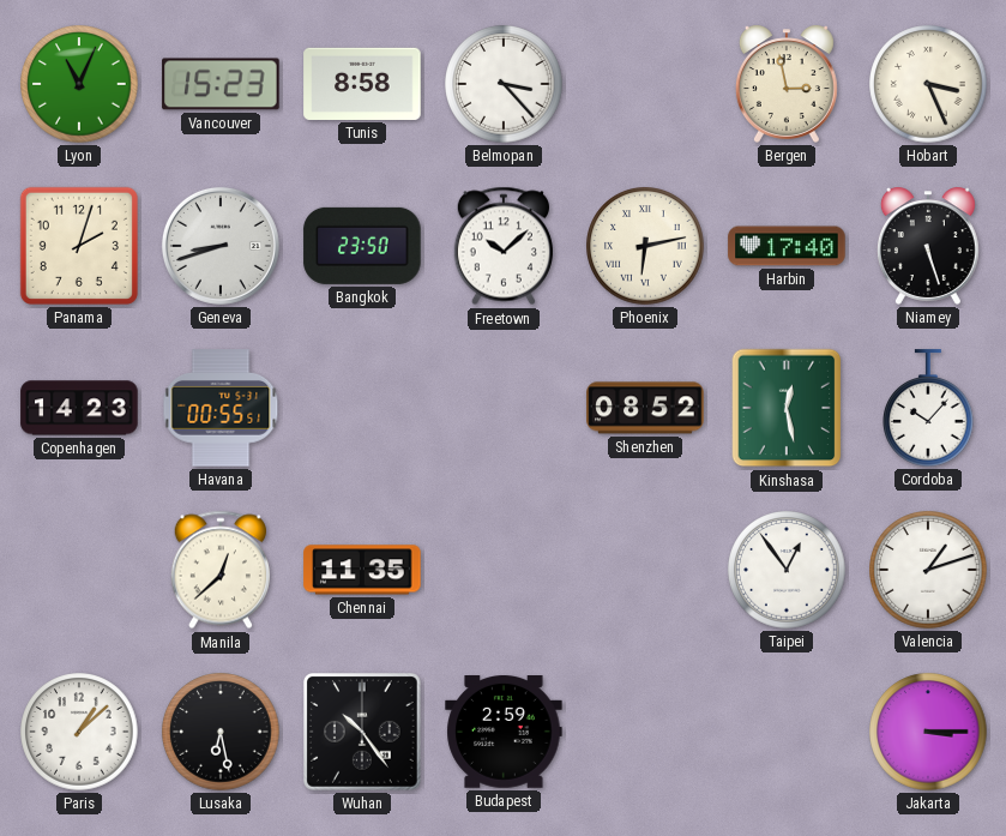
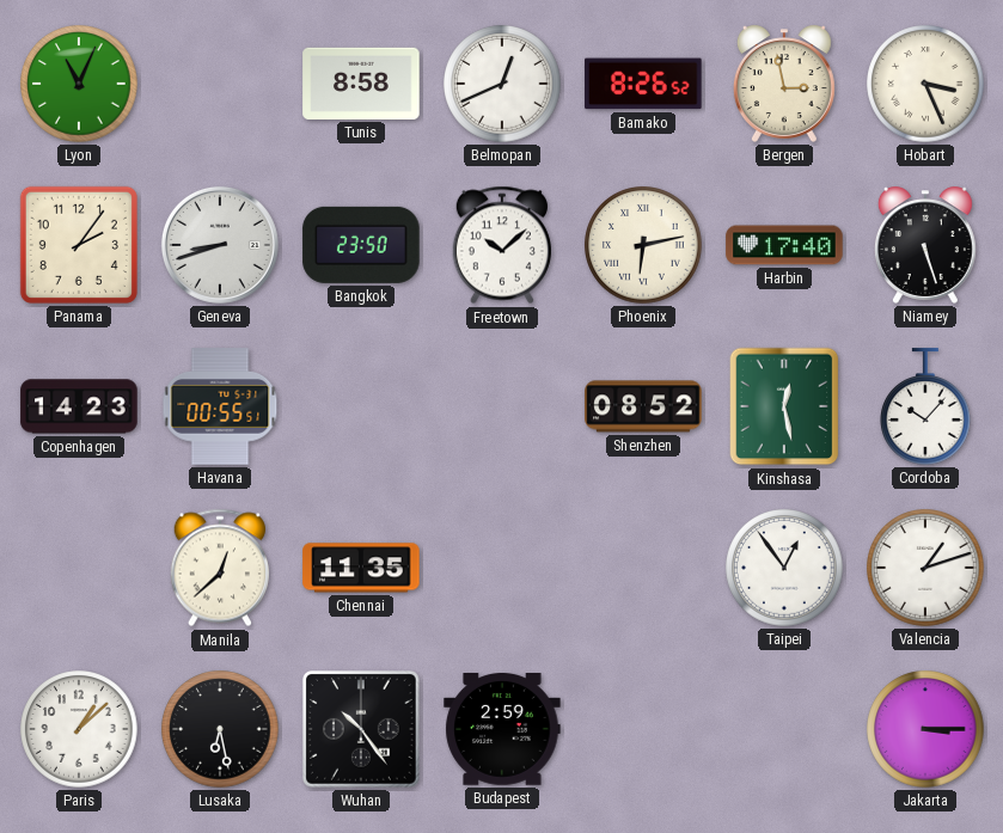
Vancouver: 15:23 -> none (221, 84)
Belmopan: 3:23 -> 12:41 (502, 84)
Bamako: none -> 8:26 (643, 84)
Panama: 2:03 -> 2:06 (79, 245)
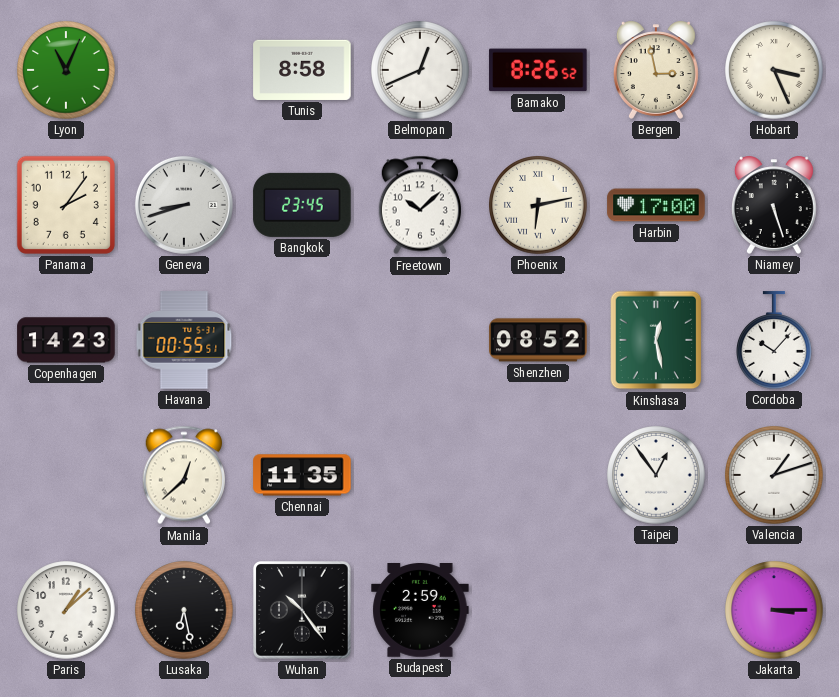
Bangkok: 23:50 -> 23:45 (302, 205)
Harbin: 17:40 -> 17:00 (656, 205)
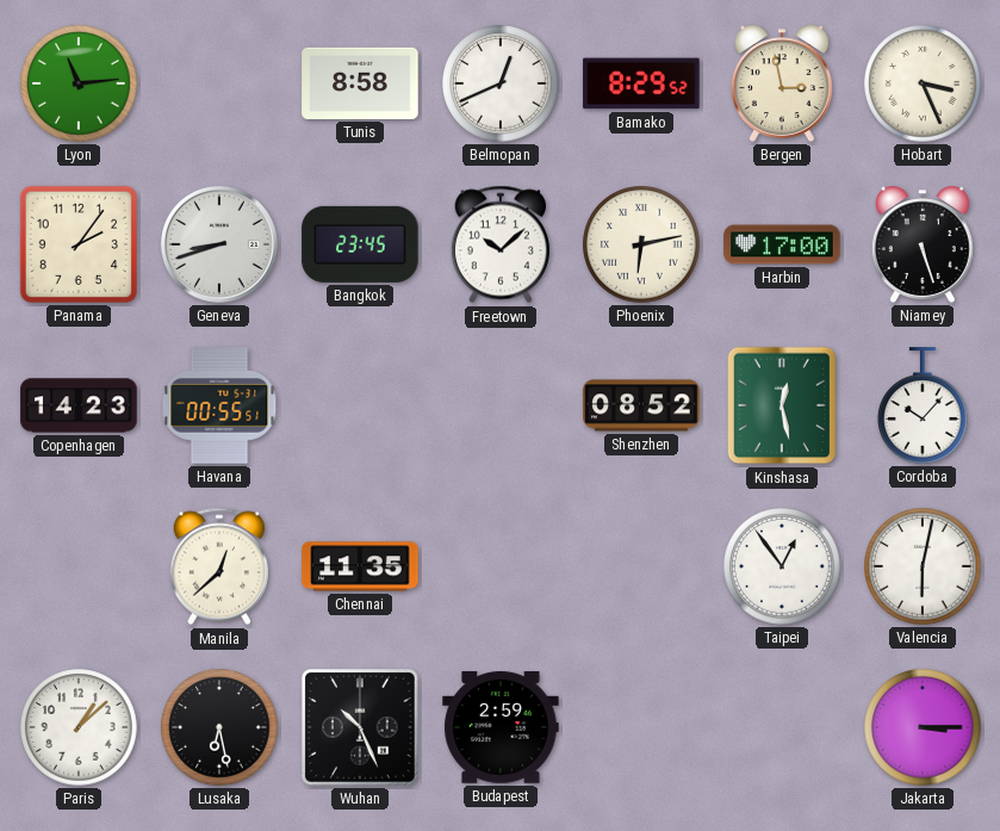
Lyon: 11:04 -> 11:14 (79, 83)
Bamako: 8:26 -> 8:29 (641, 83)
Valencia: 1:12 -> 6:02 (923, 566)
Wuhan: 10:24 -> 10:26 (361, 728)
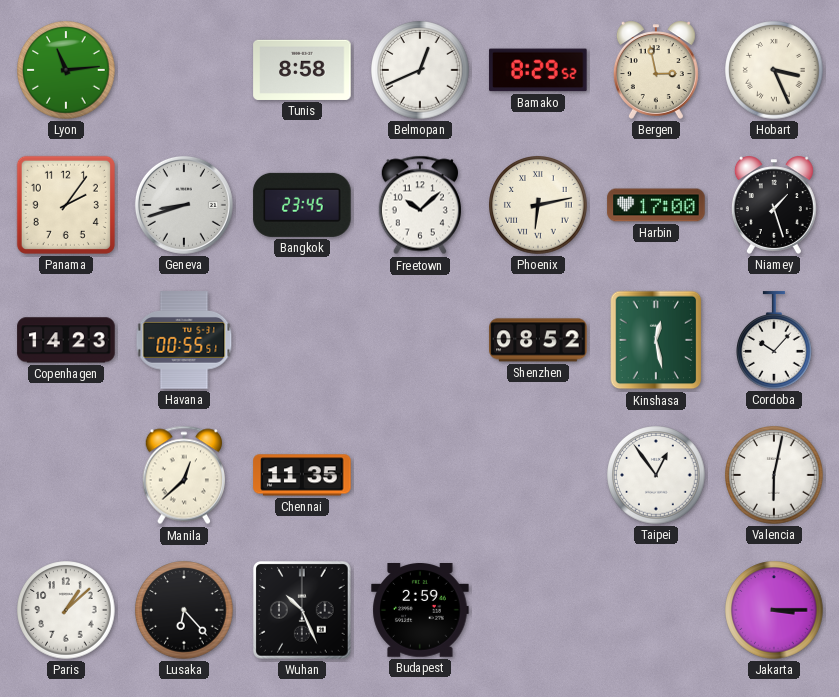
Niamey: 5:27 -> 1:27 (774, 205)
Lusaka: 6:28 -> 6:23 (184, 610)
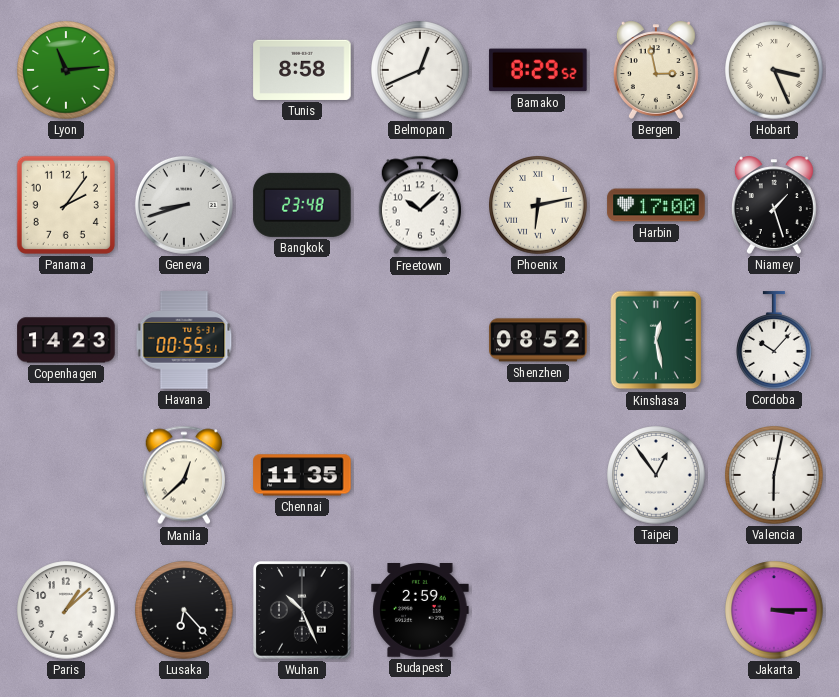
Bangkok: 23:45 -> 23:48 (302, 205)
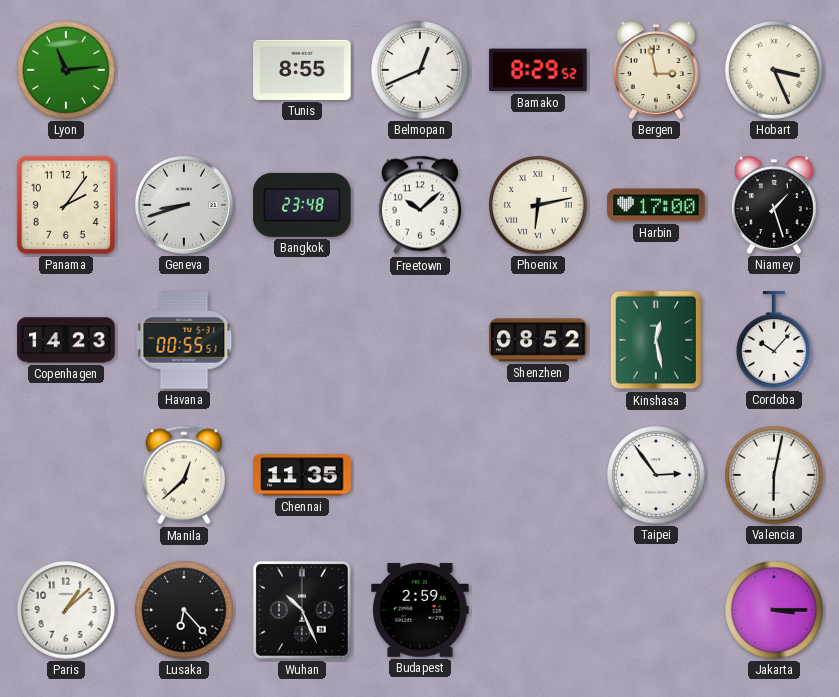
Tunis: 8:58 -> 8:55 (302, 70)
Taipei: 12:54 -> 2:54 (656, 475)
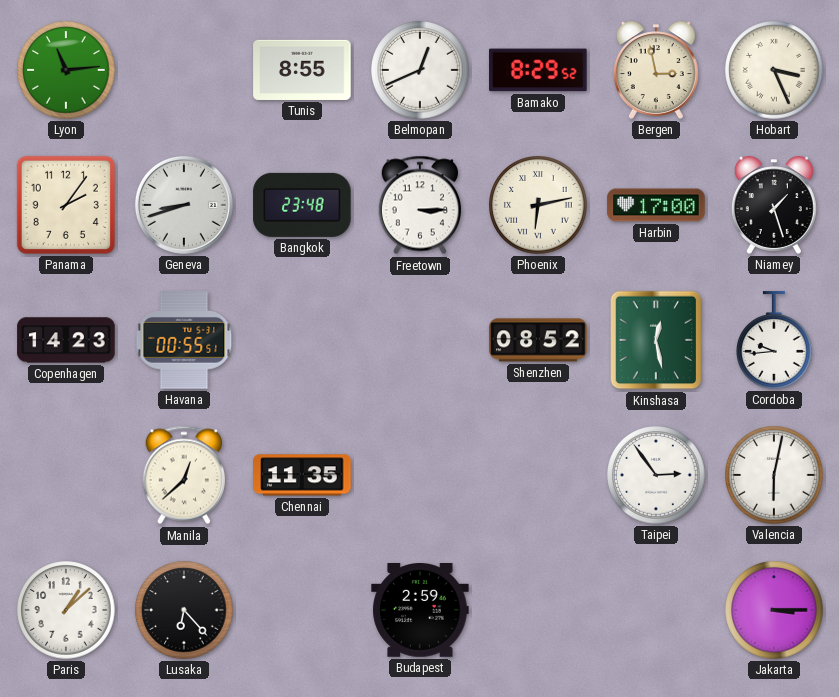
Freetown: 10:08 -> 3:15 (419, 205)
Cordoba: 10:07 -> 9:44 (775, 340)
Wuhan: 10:26 -> none (303, 611)
